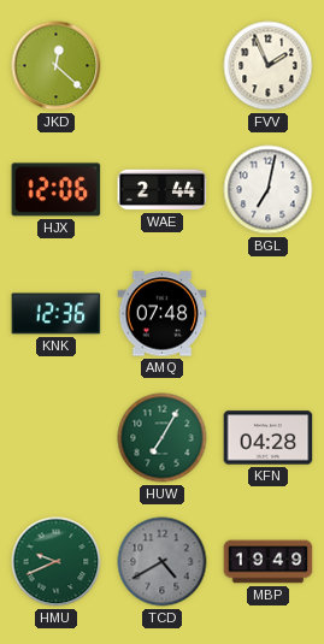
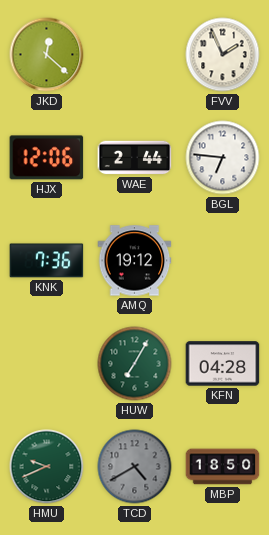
BGL: 7:02 -> 6:46 (223, 158)
KNK: 12:36 -> 7:36 (47, 261)
AMQ: 07:48 -> 19:12 (135, 261)
MBP: 19:49 -> 18:50 (223, 467)
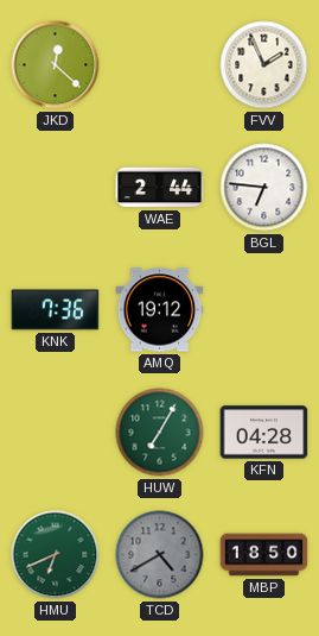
HJX: 12:06 -> none (47, 158)
HMU: 9:41 -> 6:41 (56, 555)
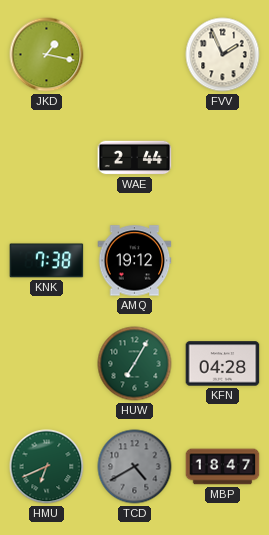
JKD: 12:22 -> 1:17 (47, 55)
BGL: 6:46 -> none (264, 188)
KNK: 7:36 -> 7:38 (47, 261)
MBP: 18:50 -> 18:47 (223, 467)
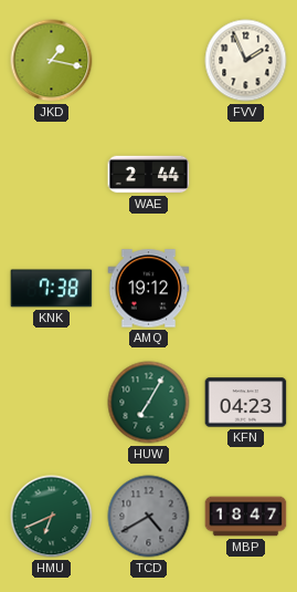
KFN: 04:28 -> 04:23 (246, 403)
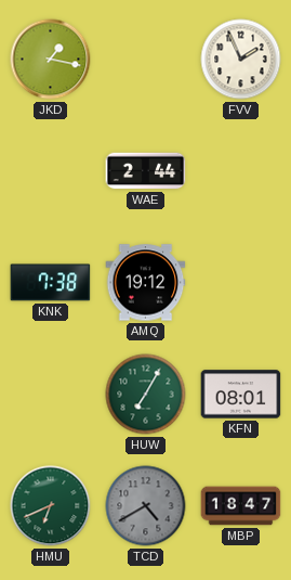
KFN: 04:23 -> 08:01 (241, 395)
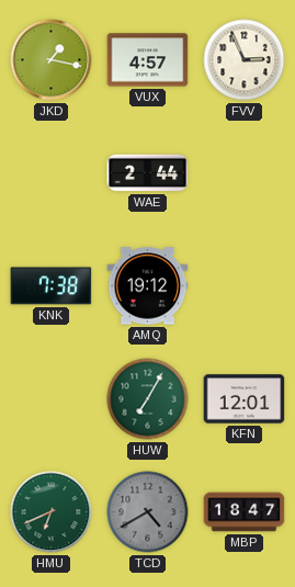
VUX: none -> 4:57 (148, 60)
FVV: 1:56 -> 2:56 (245, 60)
KFN: 08:01 -> 12:01 (245, 399)
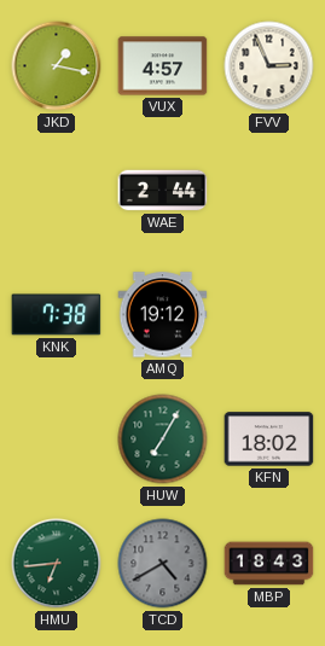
KFN: 12:01 -> 18:02 (269, 440)
HMU: 6:41 -> 6:44 (57, 564)
MBP: 18:47 -> 18:43 (269, 564)
